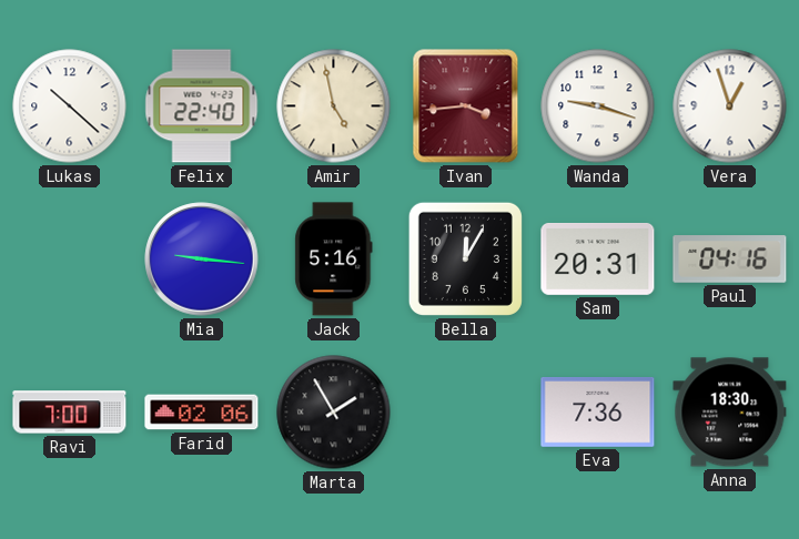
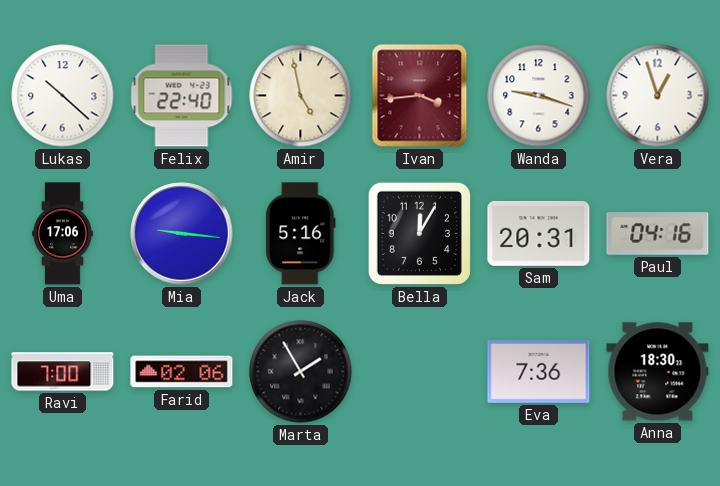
Uma: none -> 17:06 (62, 234)
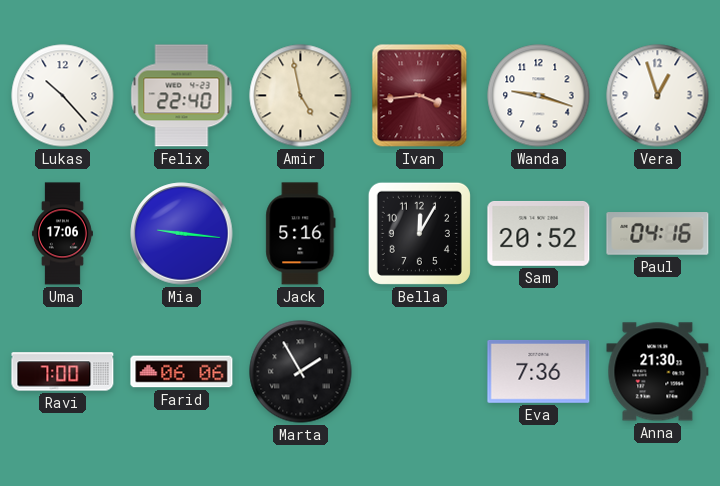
Lukas: 10:22 -> 10:23 (63, 96)
Sam: 20:31 -> 20:52 (539, 233)
Farid: 02:06 -> 06:06 (182, 372)
Anna: 18:30 -> 21:30 (658, 372)
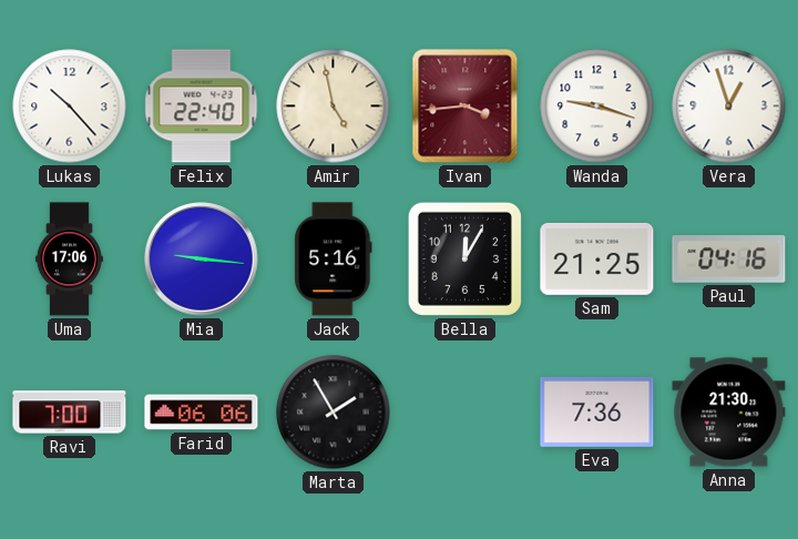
Sam: 20:52 -> 21:25 (597, 258)
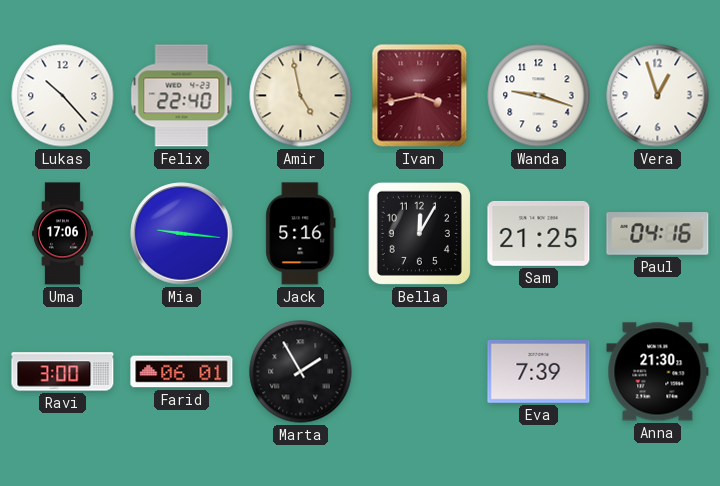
Ivan: 3:44 -> 3:43 (420, 96)
Ravi: 7:00 -> 3:00 (63, 372)
Farid: 06:06 -> 06:01 (182, 372)
Eva: 7:36 -> 7:39 (539, 372)
